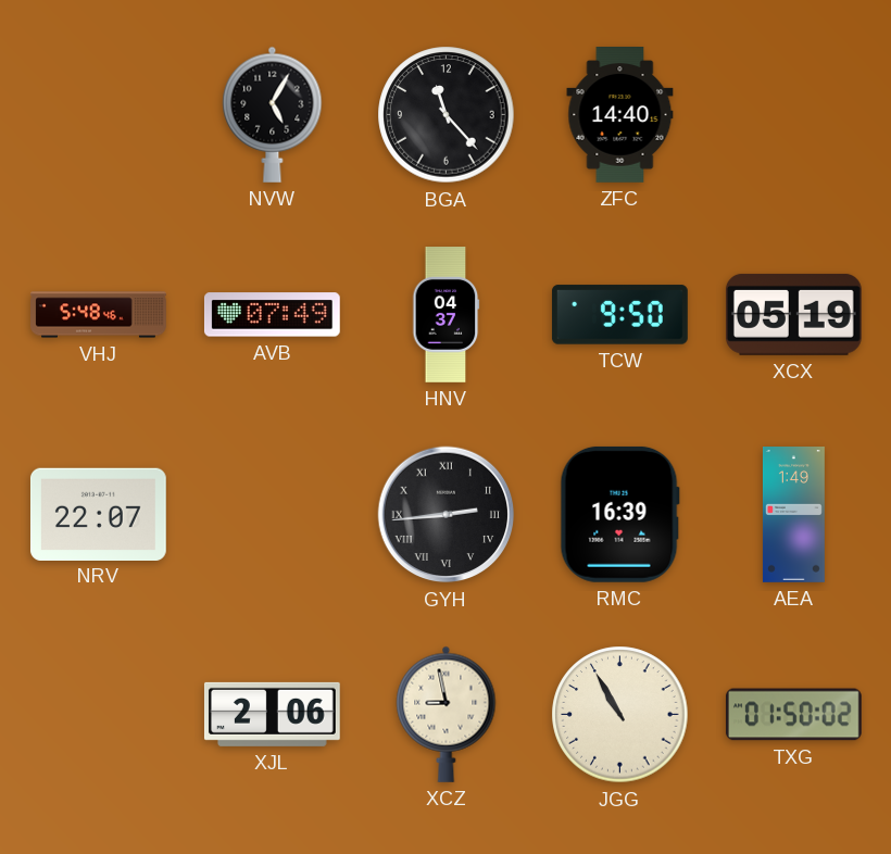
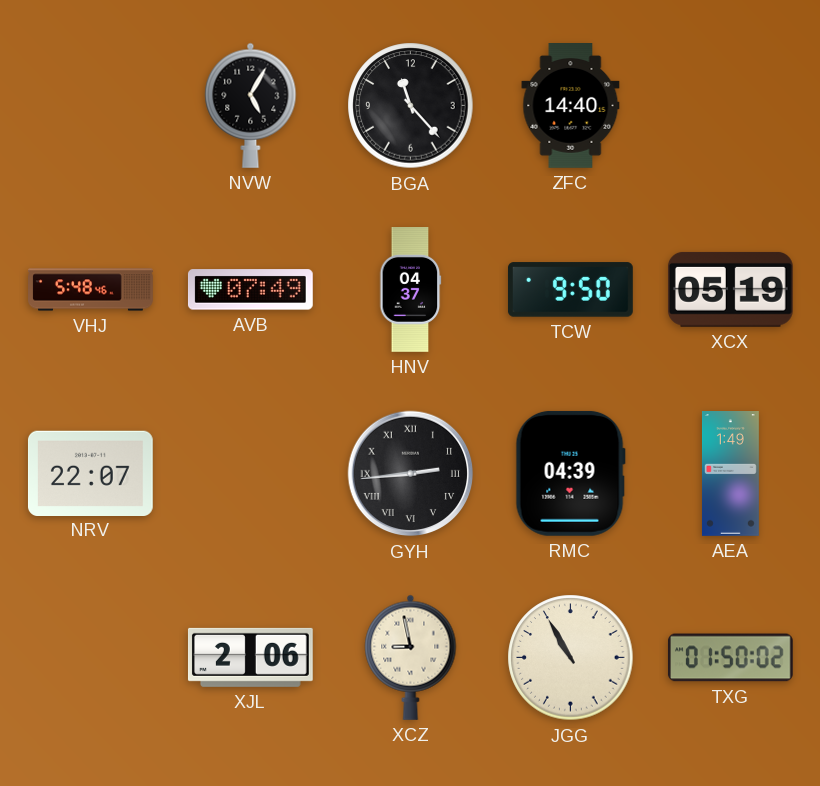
RMC: 16:39 -> 04:39 (570, 473)
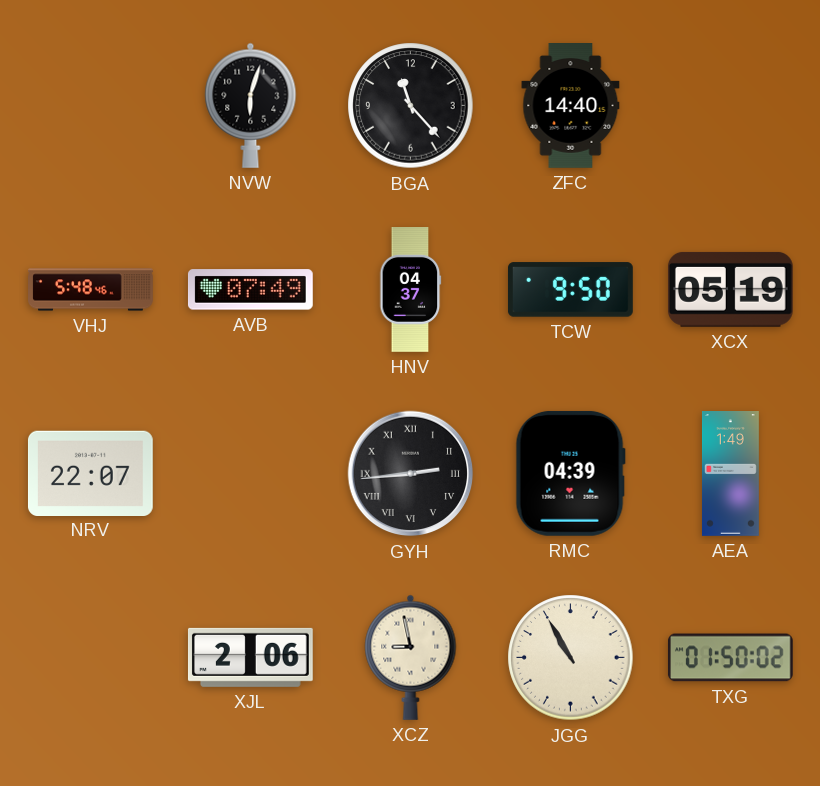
NVW: 5:05 -> 6:03 (251, 105)
